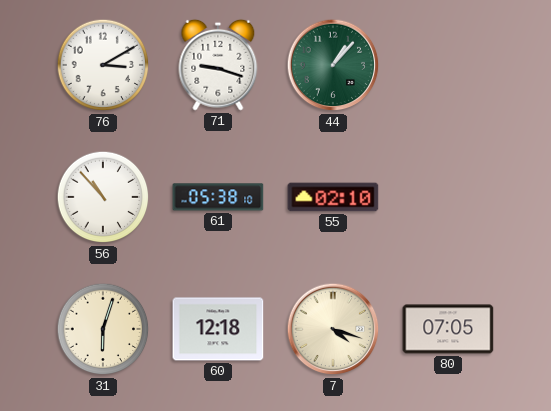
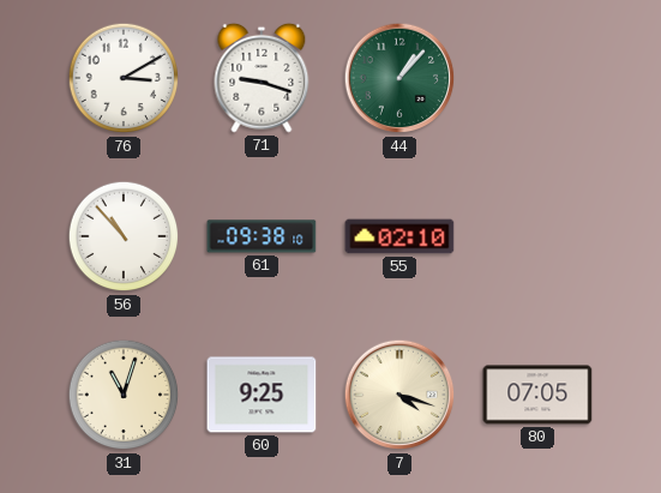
61: 05:38 -> 09:38 (262, 236)
31: 6:03 -> 11:03 (124, 395)
60: 12:18 -> 9:25 (262, 395)
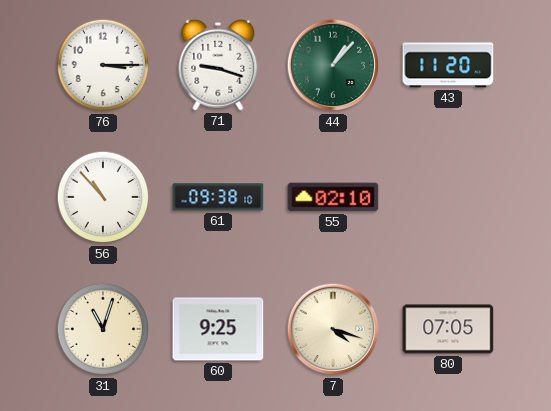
76: 3:10 -> 3:15 (103, 65)
43: none -> 11:20 (448, 65)
